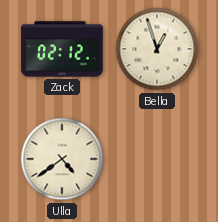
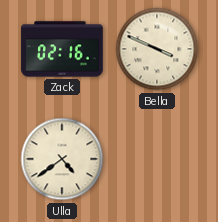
Zack: 02:12 -> 02:16 (62, 49)
Bella: 12:57 -> 3:49 (157, 49)
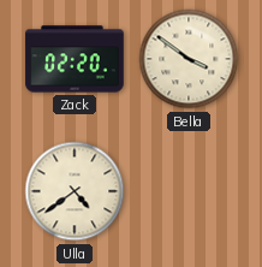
Zack: 02:16 -> 02:20 (75, 59)
Bella: 3:49 -> 3:51 (189, 59)
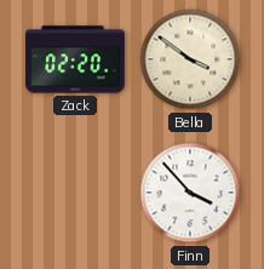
Ulla: 4:39 -> none (75, 191)
Finn: none -> 3:53 (190, 193)
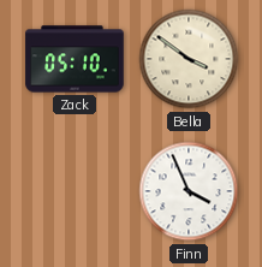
Zack: 02:20 -> 05:10 (75, 59)
Finn: 3:53 -> 3:56 (189, 191)
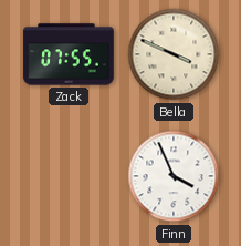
Zack: 05:10 -> 07:55 (69, 54)
Bella: 3:51 -> 3:49 (174, 54)
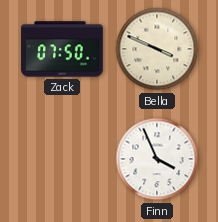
Zack: 07:55 -> 07:50 (62, 49)
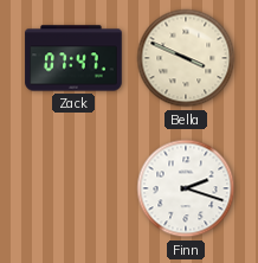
Zack: 07:50 -> 07:47 (73, 58)
Finn: 3:56 -> 2:18 (186, 188)
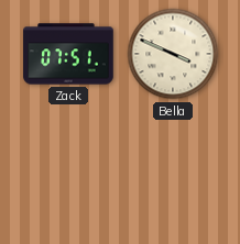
Zack: 07:47 -> 07:51 (68, 54)
Finn: 2:18 -> none (186, 188)
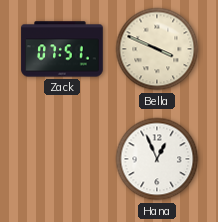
Hana: none -> 12:56 (157, 159)
